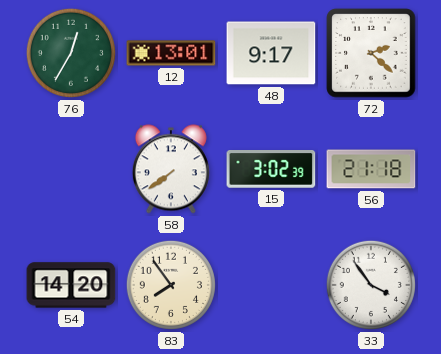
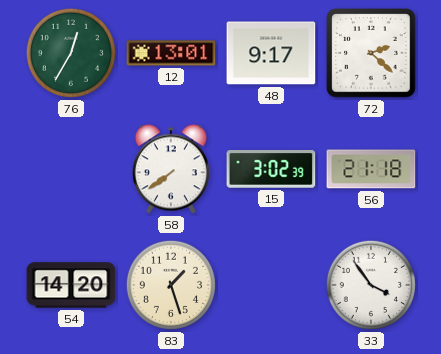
83: 7:54 -> 1:27 (171, 285)
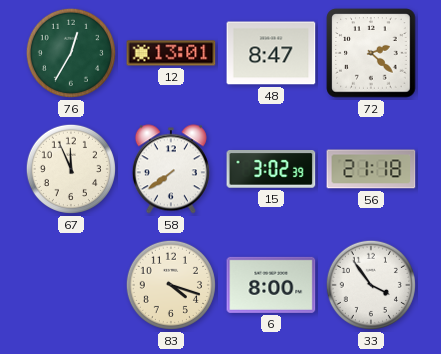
48: 9:17 -> 8:47 (271, 53)
67: none -> 11:56 (71, 169)
54: 14:20 -> none (71, 285)
83: 1:27 -> 4:18 (171, 285)
6: none -> 8:00 (271, 285)
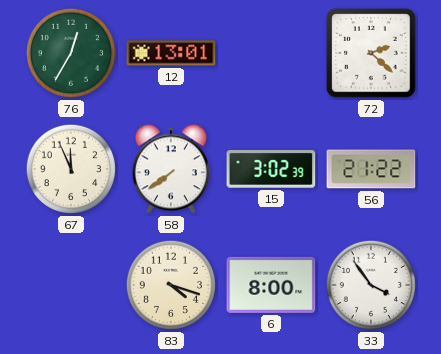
48: 8:47 -> none (271, 53)
56: 21:18 -> 21:22 (371, 169)
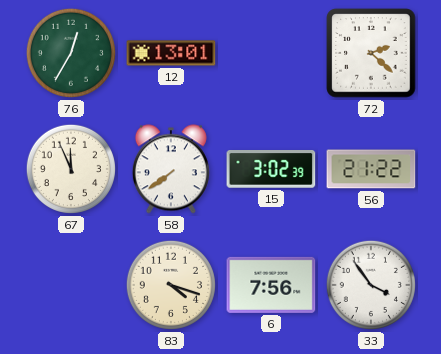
6: 8:00 -> 7:56 (271, 285)
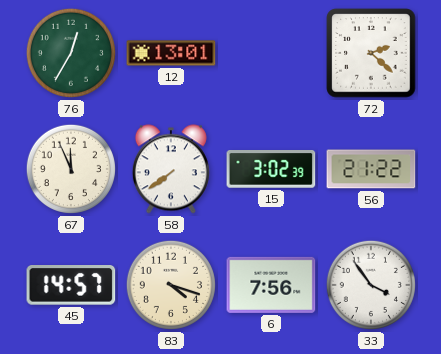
45: none -> 14:57 (71, 286)
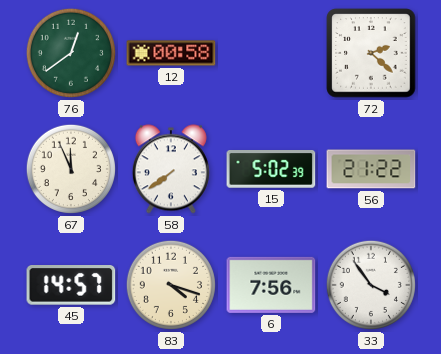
76: 12:35 -> 12:39 (71, 53)
12: 13:01 -> 00:58 (171, 53)
15: 3:02 -> 5:02 (271, 170)
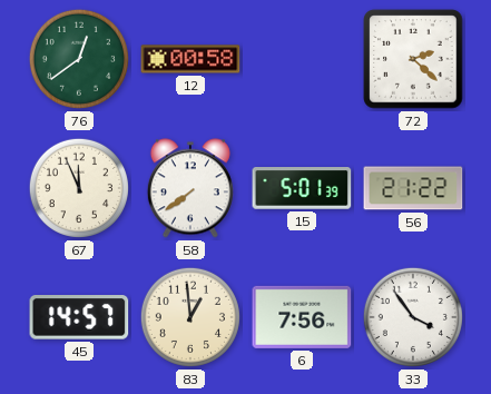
15: 5:02 -> 5:01 (302, 189)
83: 4:18 -> 12:59 (190, 317)
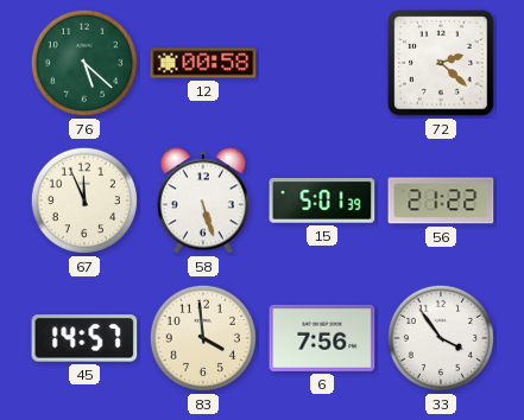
76: 12:39 -> 5:22 (84, 63)
58: 7:39 -> 5:27 (203, 201)
83: 12:59 -> 3:59 (203, 338)
